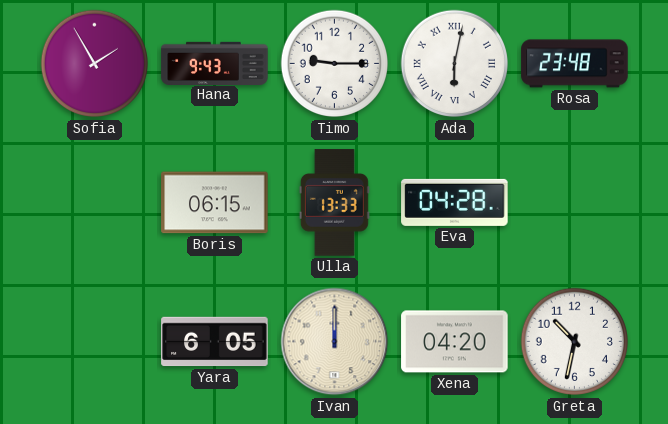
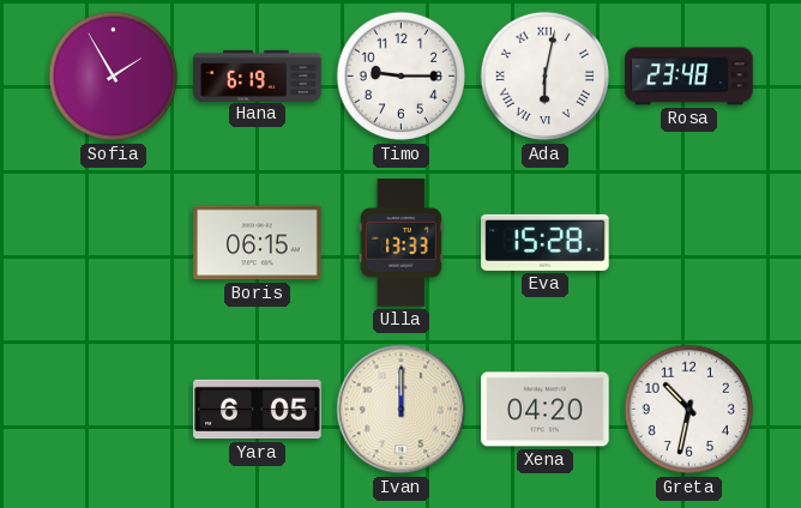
Hana: 9:43 -> 6:19 (258, 75)
Eva: 04:28 -> 15:28 (546, 242)
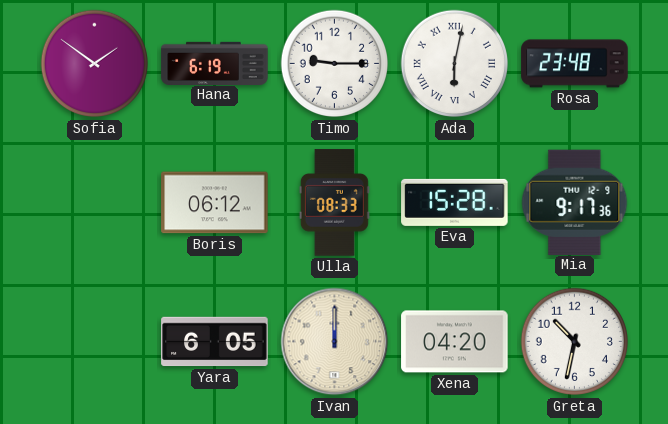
Sofia: 1:55 -> 1:51 (95, 64)
Boris: 06:15 -> 06:12 (215, 203)
Ulla: 13:33 -> 08:33 (334, 203)
Mia: none -> 9:17 (575, 202)
